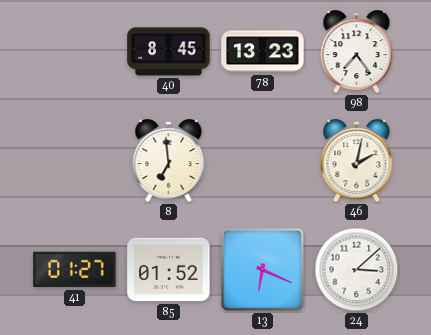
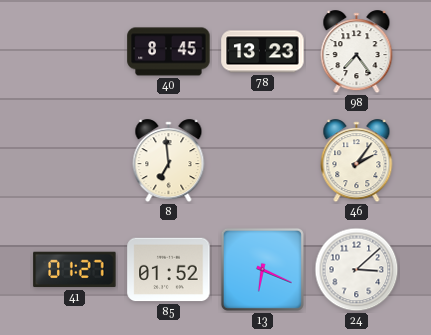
46: 2:02 -> 2:06 (357, 161)
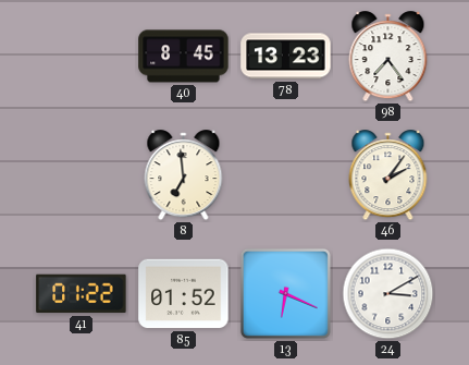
41: 01:27 -> 01:22 (82, 294)
24: 3:08 -> 3:10 (388, 294)
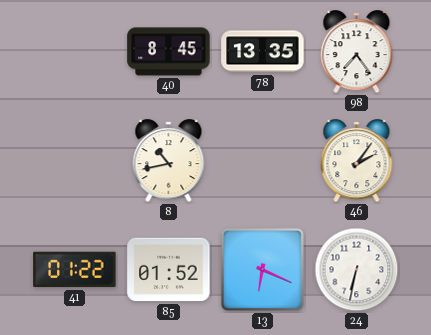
78: 13:23 -> 13:35 (263, 52)
8: 6:59 -> 10:43 (169, 161)
24: 3:10 -> 6:32 (357, 270)
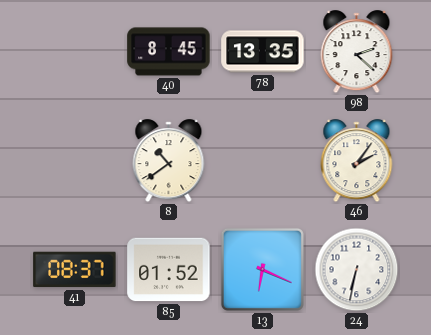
98: 7:24 -> 2:22 (357, 52)
8: 10:43 -> 10:39 (169, 161)
41: 01:22 -> 08:37 (75, 270)
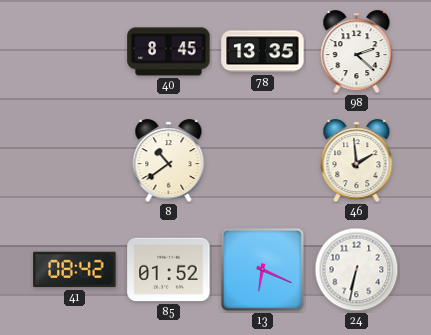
46: 2:06 -> 1:59 (357, 161)
41: 08:37 -> 08:42 (75, 270)
